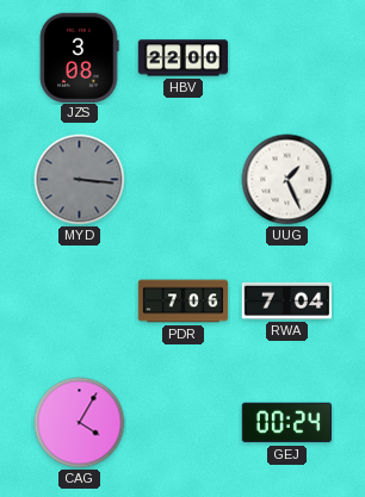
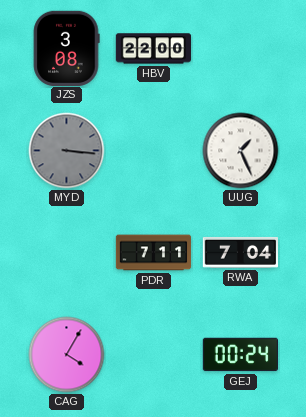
PDR: 7:06 -> 7:11 (154, 253)
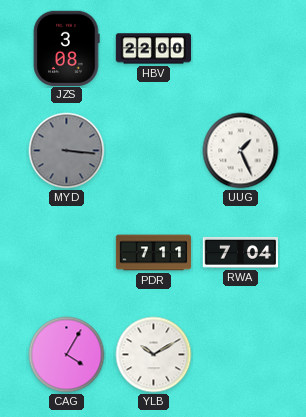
YLB: none -> 10:10 (154, 355)
GEJ: 00:24 -> none (240, 355)
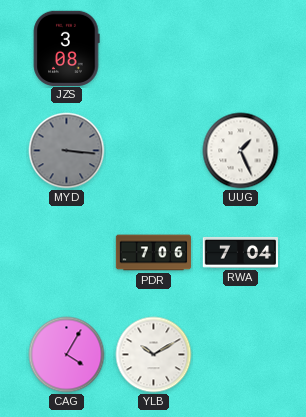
HBV: 22:00 -> none (154, 49)
PDR: 7:11 -> 7:06 (154, 253)
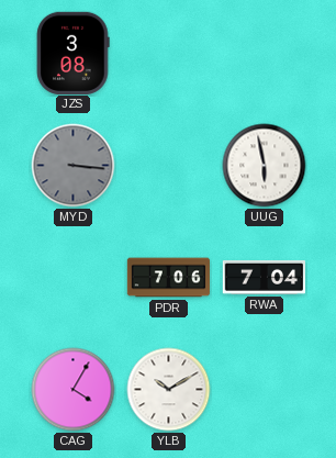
UUG: 1:26 -> 5:58 (265, 166)
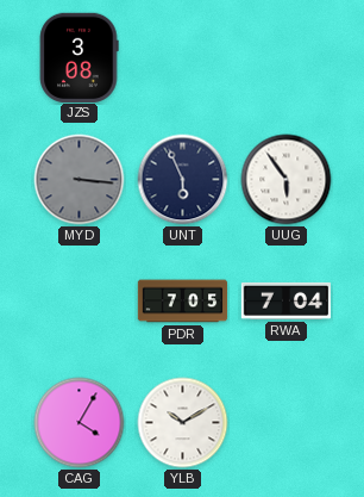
UNT: none -> 5:56 (183, 180)
UUG: 5:58 -> 5:54 (287, 180)
PDR: 7:06 -> 7:05 (183, 302)
